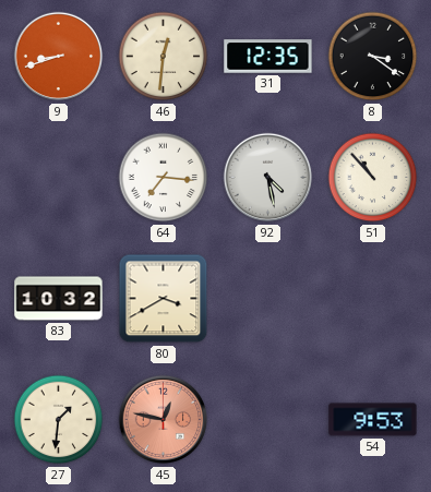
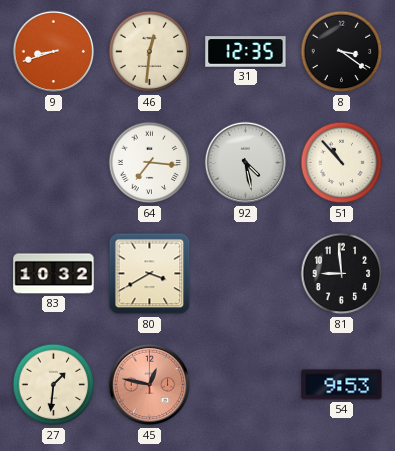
81: none -> 8:59 (342, 274)
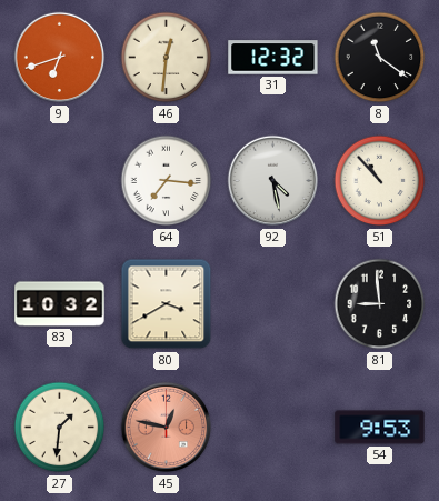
9: 8:42 -> 6:42 (60, 58)
31: 12:35 -> 12:32 (273, 58)
8: 3:21 -> 11:21 (380, 58)
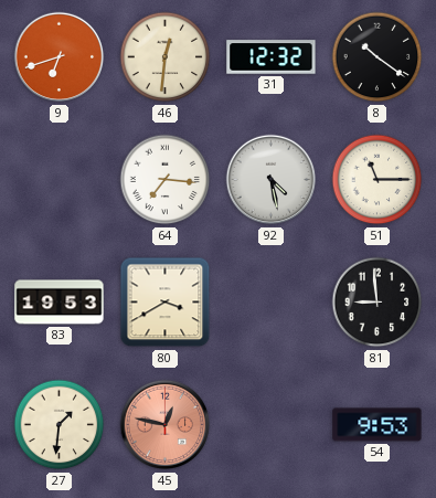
8: 11:21 -> 10:21 (377, 57)
51: 10:53 -> 11:15 (377, 180)
83: 10:32 -> 19:53 (60, 303)
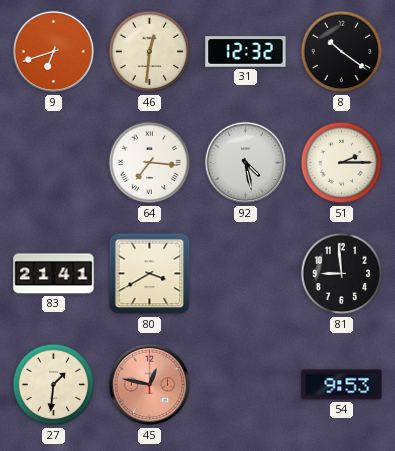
51: 11:15 -> 2:15 (342, 163)
83: 19:53 -> 21:41 (54, 274)
